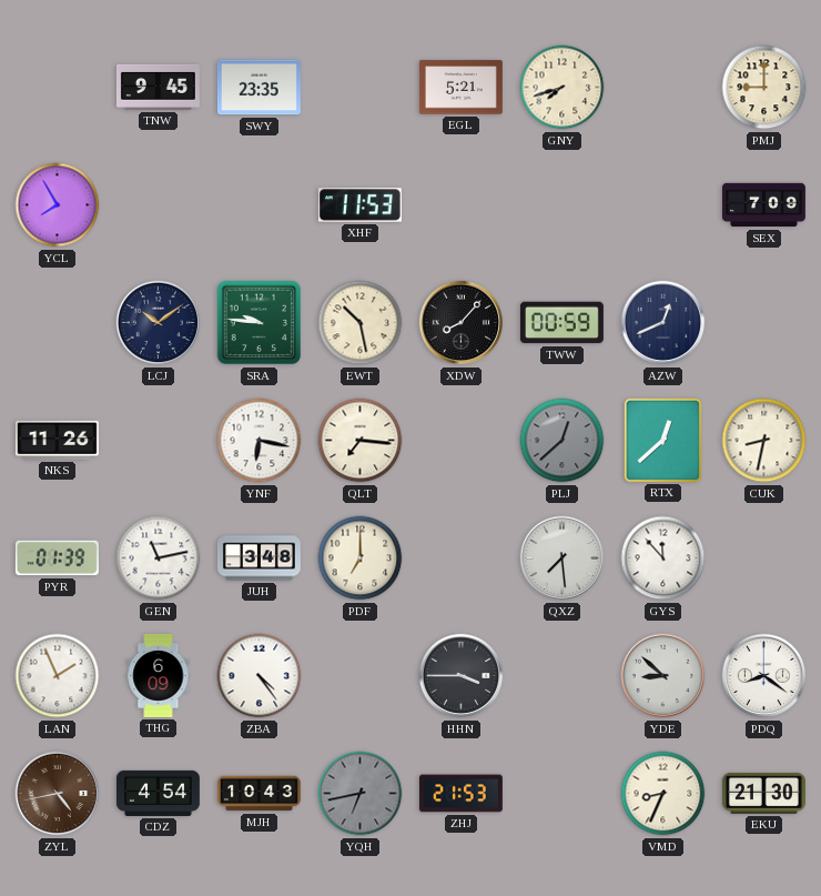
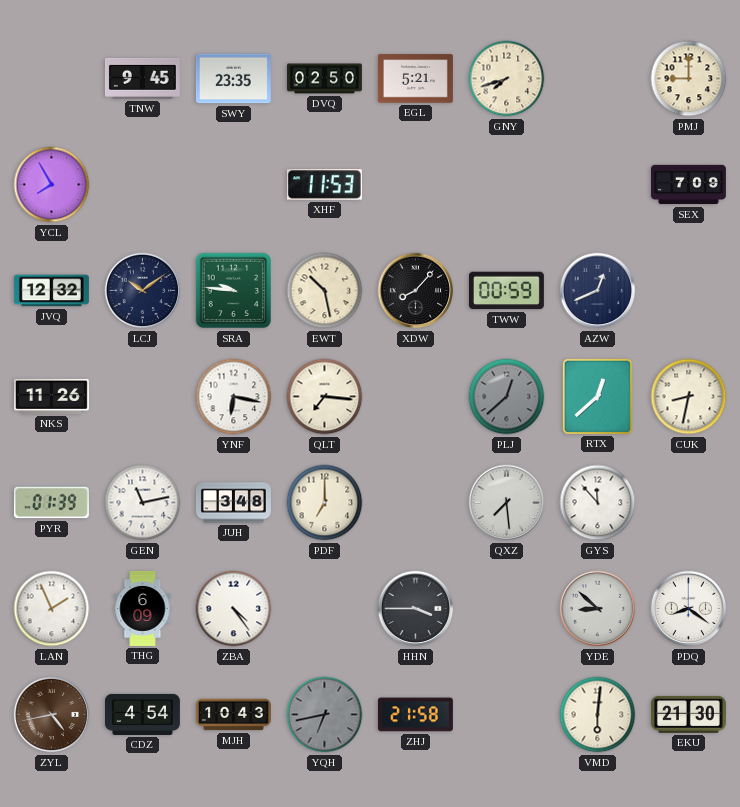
DVQ: none -> 02:50 (324, 79)
JVQ: none -> 12:32 (51, 291)
ZHJ: 21:53 -> 21:58 (415, 715)
VMD: 8:34 -> 6:01 (598, 715)
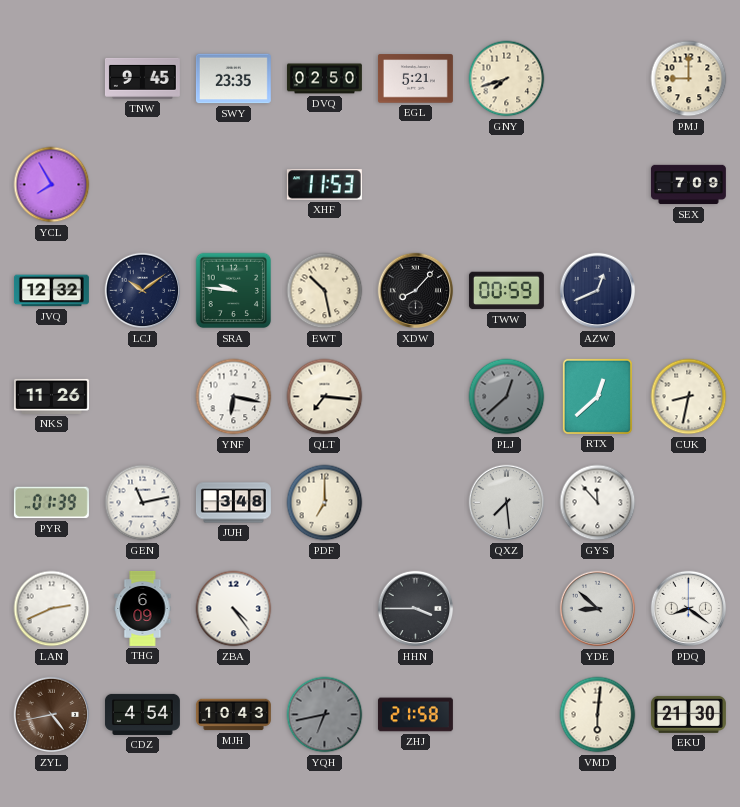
LAN: 1:56 -> 2:41 (52, 609)
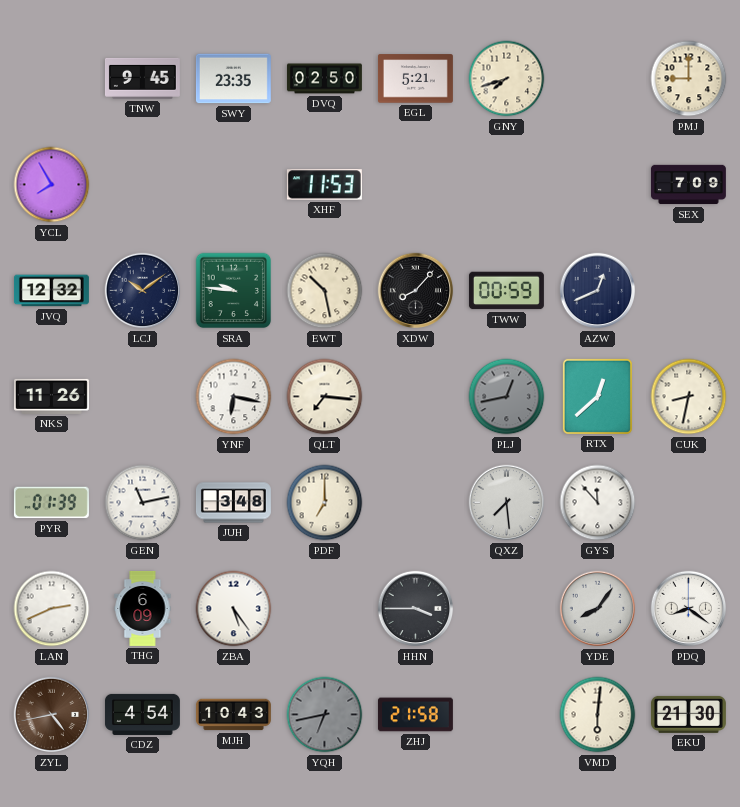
PLJ: 12:38 -> 12:43 (507, 397)
ZBA: 4:24 -> 5:24 (234, 609)
YDE: 8:52 -> 8:06 (598, 609)
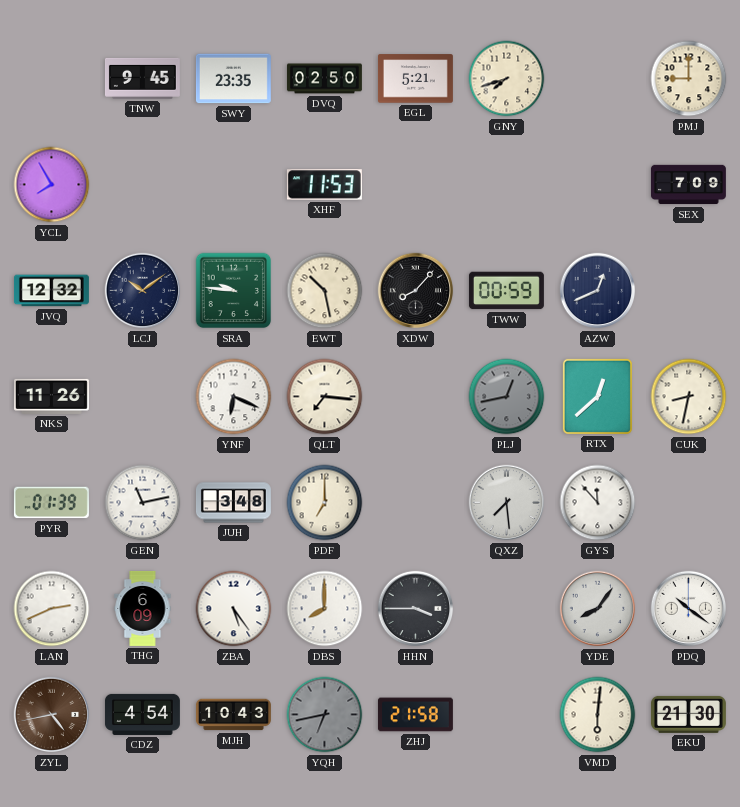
YNF: 6:17 -> 6:19 (234, 397)
DBS: none -> 8:00 (325, 609)
PDQ: 8:21 -> 10:21 (689, 609)
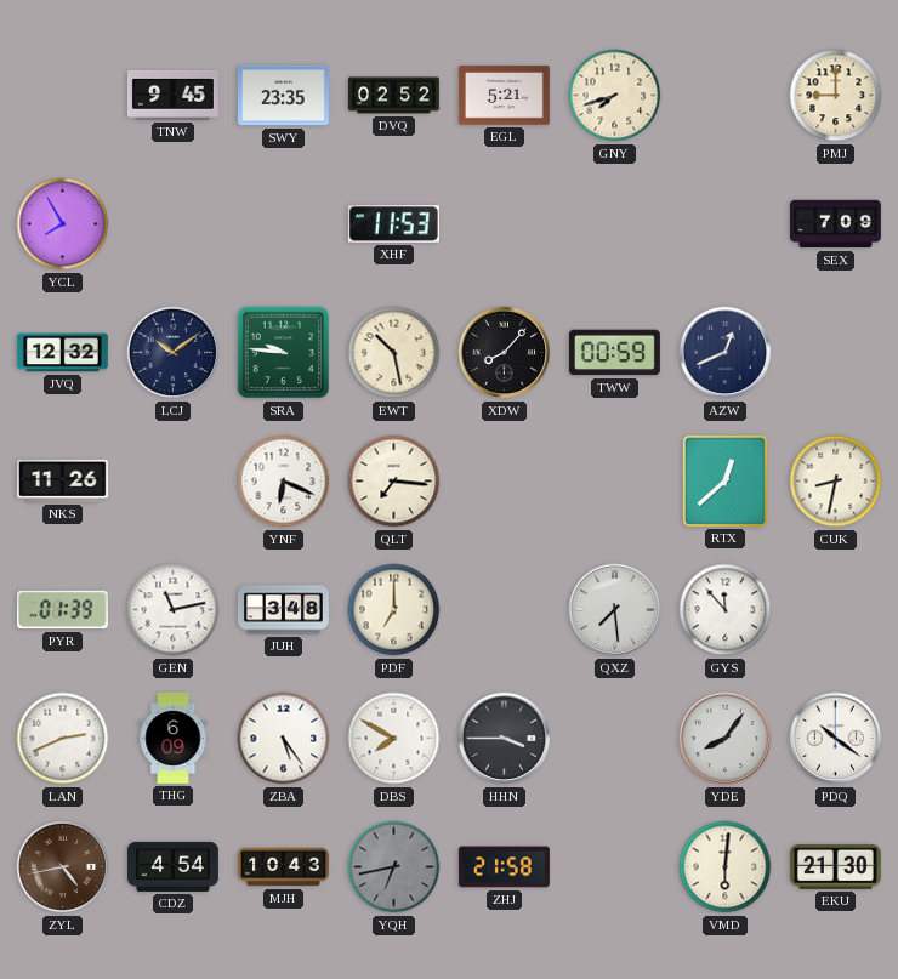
DVQ: 02:50 -> 02:52 (393, 96)
PLJ: 12:43 -> none (507, 397)
DBS: 8:00 -> 7:50 (394, 739)
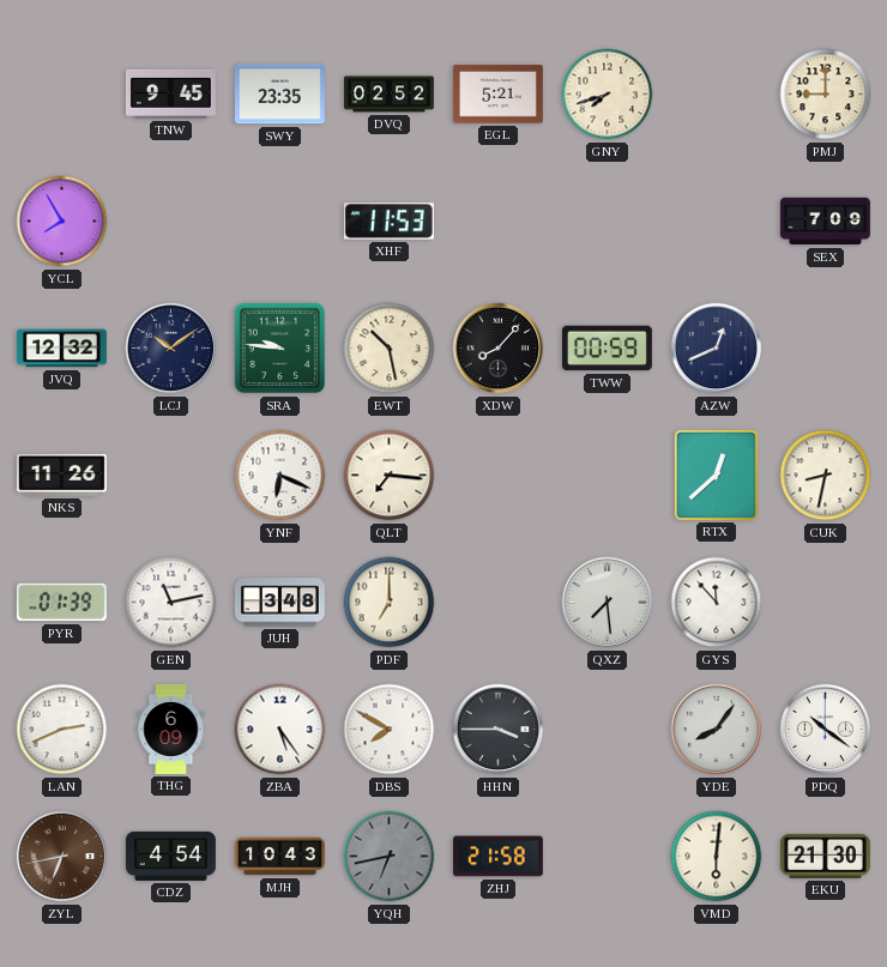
ZYL: 4:43 -> 6:43 (62, 857)
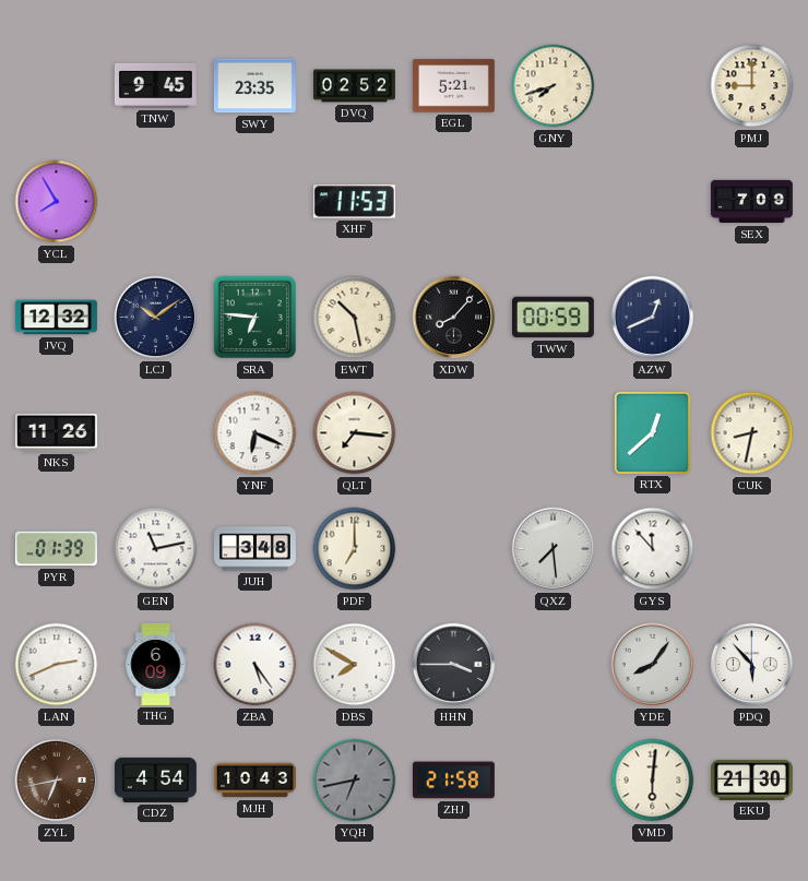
SRA: 9:46 -> 6:46 (256, 318)
PDQ: 10:21 -> 5:53 (752, 665)
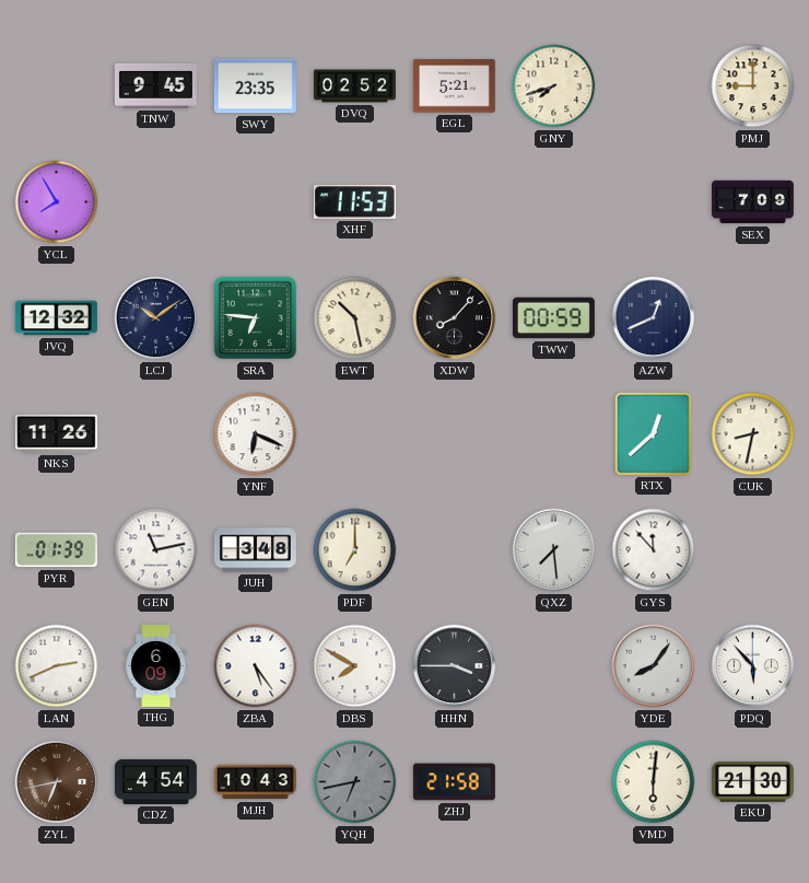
QLT: 7:16 -> none (355, 433)
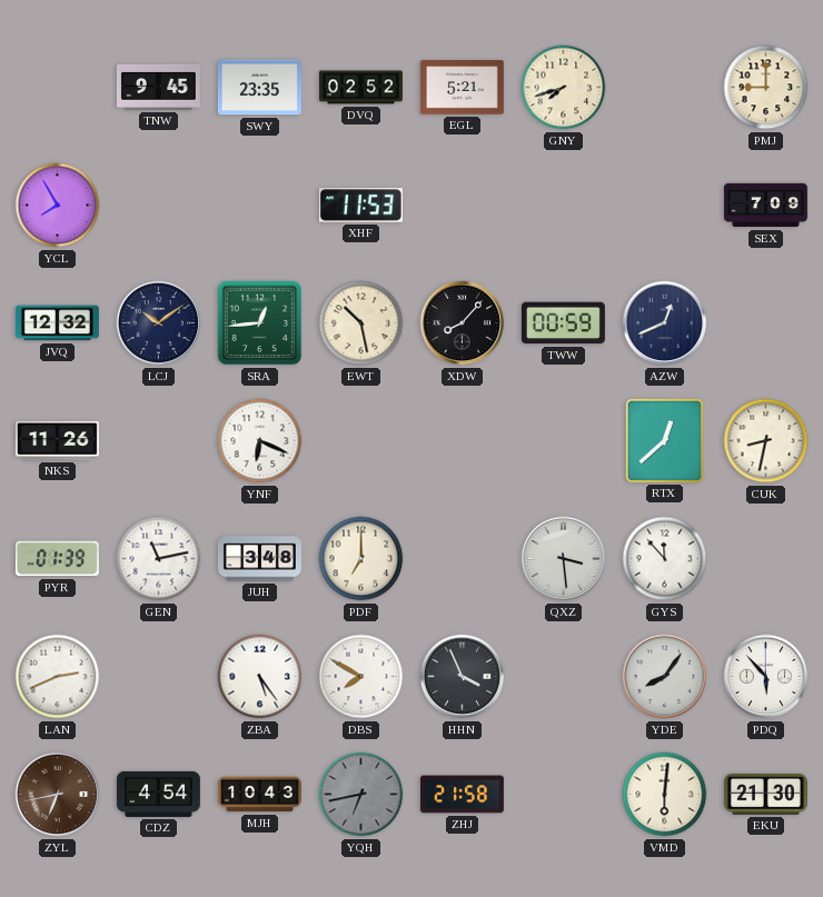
SRA: 6:46 -> 12:44 (260, 323)
QXZ: 7:29 -> 3:29 (564, 559)
THG: 6:09 -> none (156, 665)
HHN: 3:45 -> 3:56 (463, 677)
